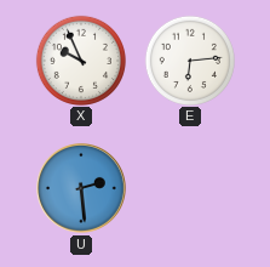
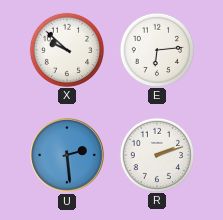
X: 9:56 -> 9:52 (67, 49)
R: none -> 2:12 (157, 154)
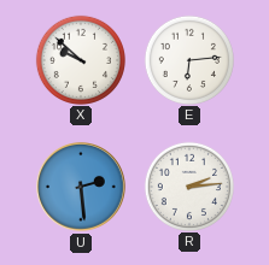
R: 2:12 -> 2:14 (189, 185)
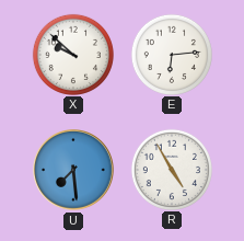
U: 2:29 -> 7:29 (73, 170)
R: 2:14 -> 4:55 (172, 169)
